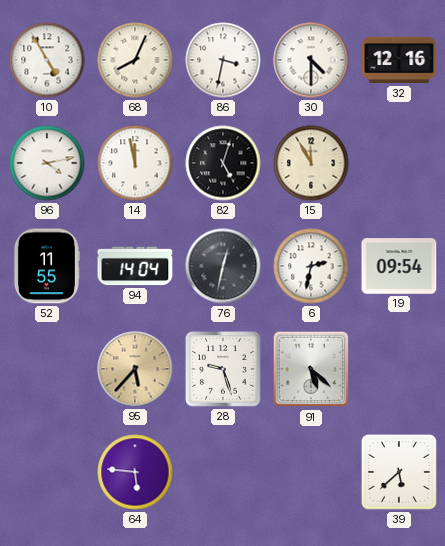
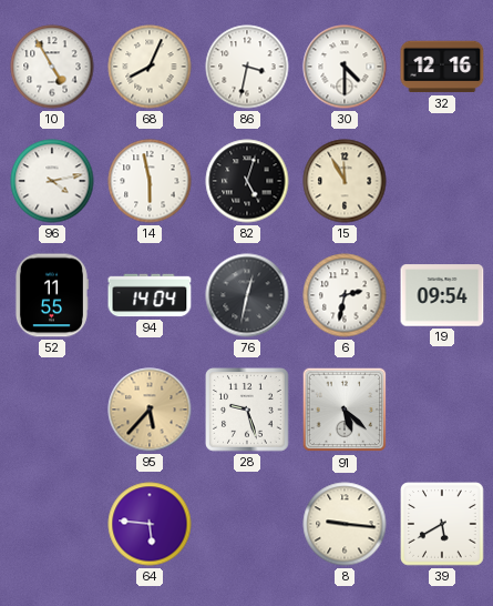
14: 11:58 -> 5:58 (150, 181)
8: none -> 9:16 (345, 524)
39: 5:38 -> 5:40 (442, 524)
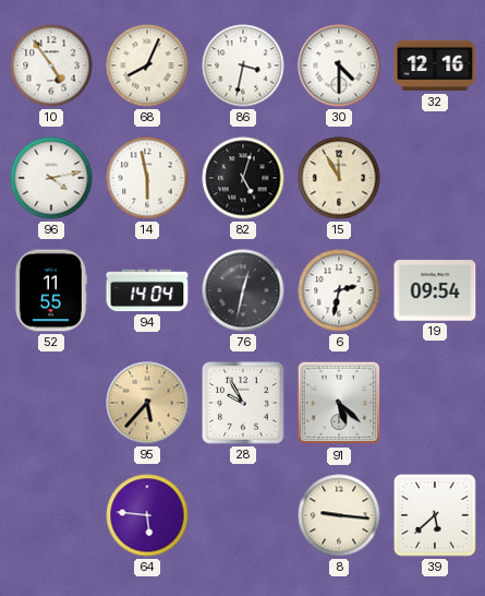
10: 4:55 -> 4:54 (51, 65)
28: 9:27 -> 9:55 (243, 403)
39: 5:40 -> 5:38 (435, 515)
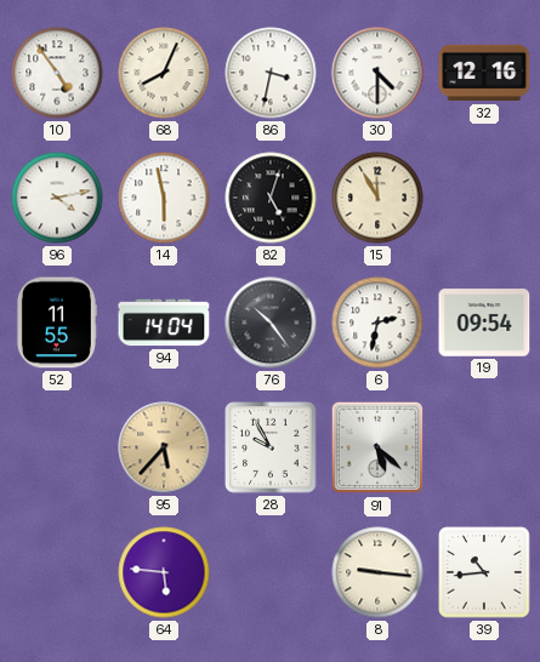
76: 12:32 -> 10:24 (271, 323)
39: 5:38 -> 10:44 (484, 572)
